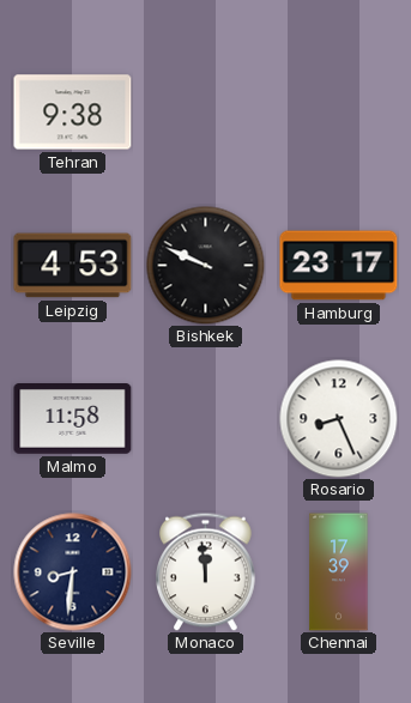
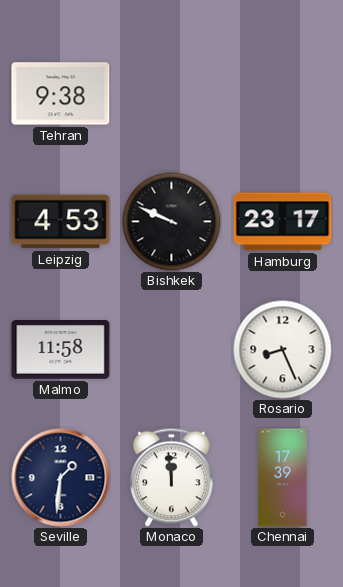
Seville: 8:31 -> 1:31 (61, 478)
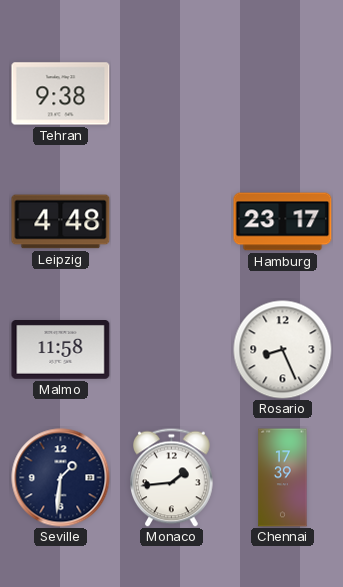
Leipzig: 4:53 -> 4:48 (61, 222)
Bishkek: 9:49 -> none (172, 222)
Monaco: 11:59 -> 1:44 (172, 477)
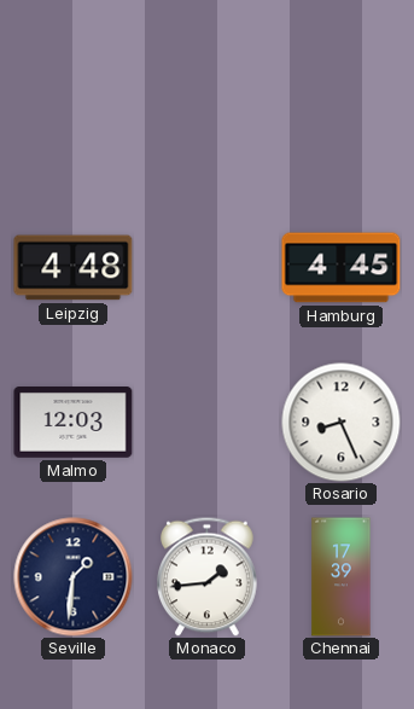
Tehran: 9:38 -> none (61, 94)
Hamburg: 23:17 -> 4:45 (342, 268)
Malmo: 11:58 -> 12:03 (74, 423)
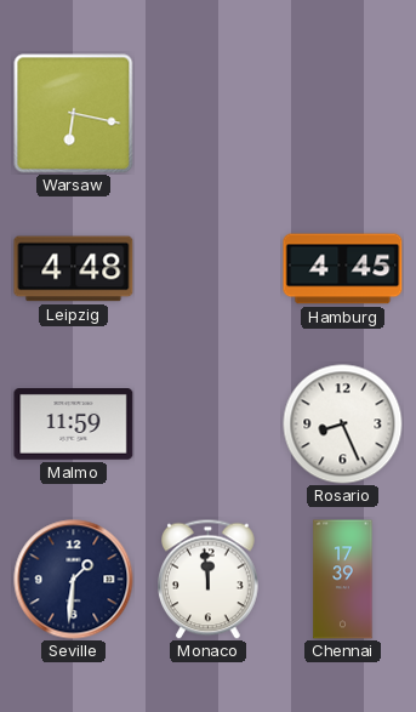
Warsaw: none -> 6:17 (74, 114)
Malmo: 12:03 -> 11:59 (74, 425)
Monaco: 1:44 -> 11:59 (209, 579)
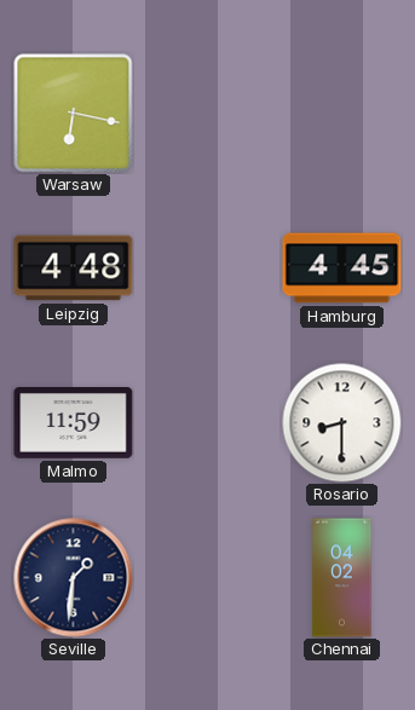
Rosario: 8:26 -> 8:30 (342, 423)
Monaco: 11:59 -> none (209, 579)
Chennai: 17:39 -> 04:02 (342, 578)
